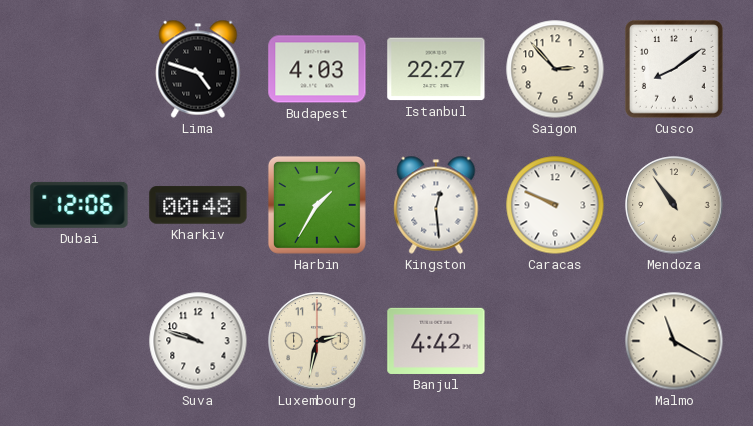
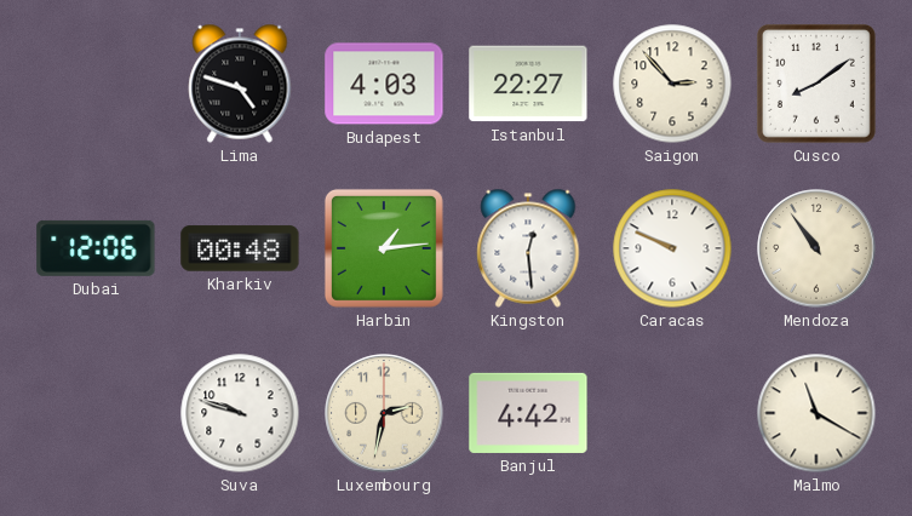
Harbin: 1:35 -> 1:14 (384, 248)
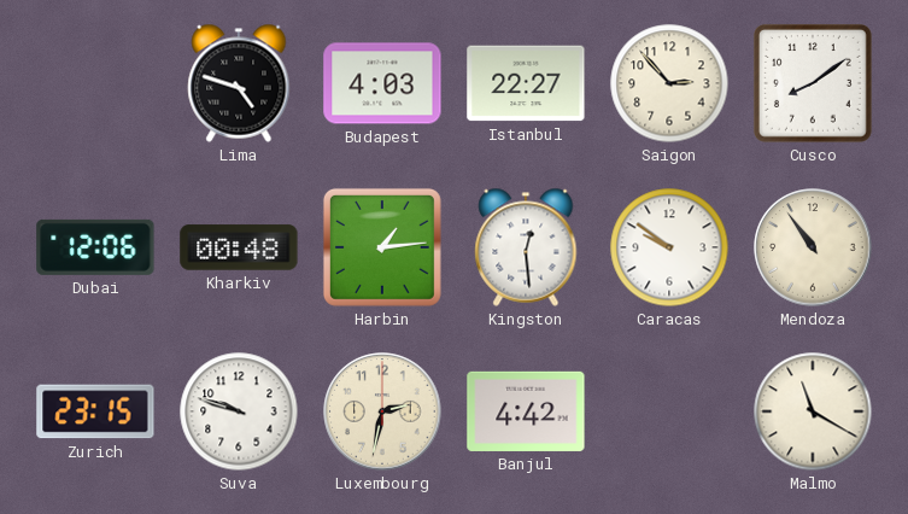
Caracas: 9:49 -> 9:51 (669, 247)
Zurich: none -> 23:15 (95, 411)
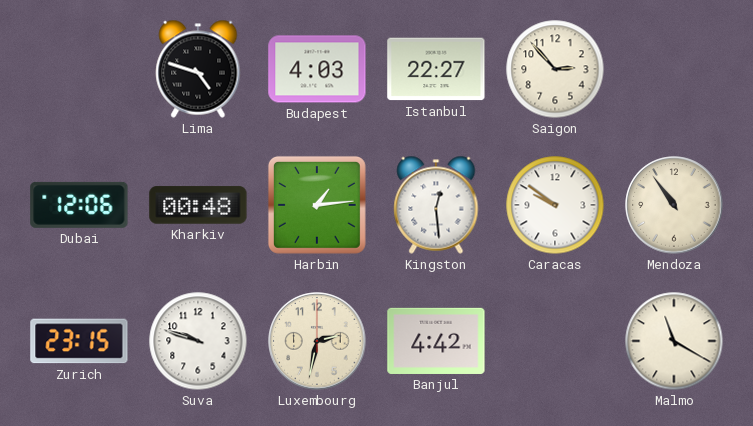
Cusco: 8:09 -> none (813, 83)
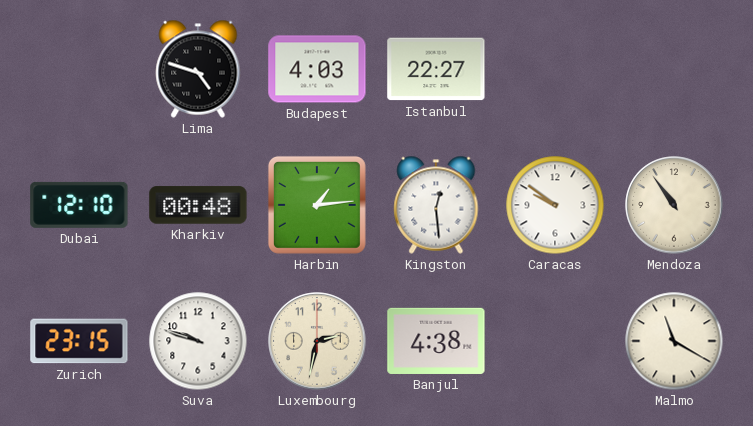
Saigon: 2:53 -> none (555, 69)
Dubai: 12:06 -> 12:10 (79, 205)
Banjul: 4:42 -> 4:38 (436, 341)
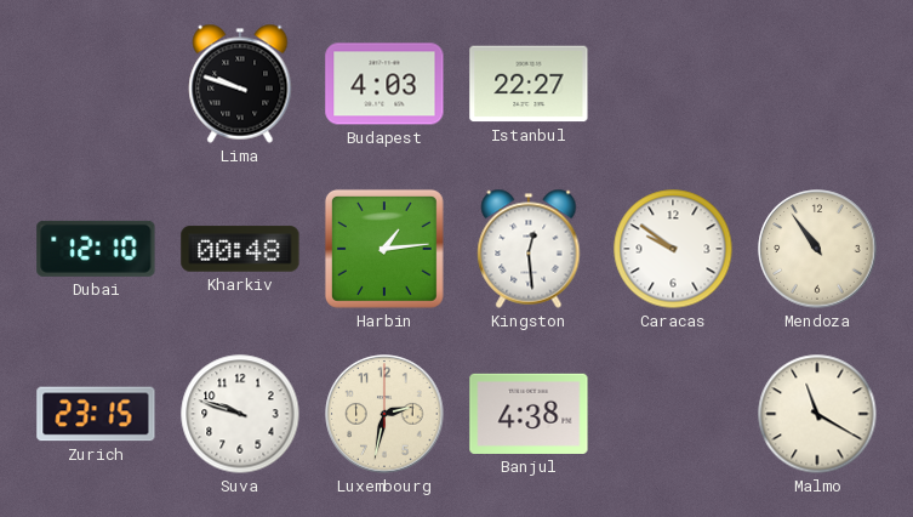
Lima: 4:48 -> 9:48 (240, 84)
